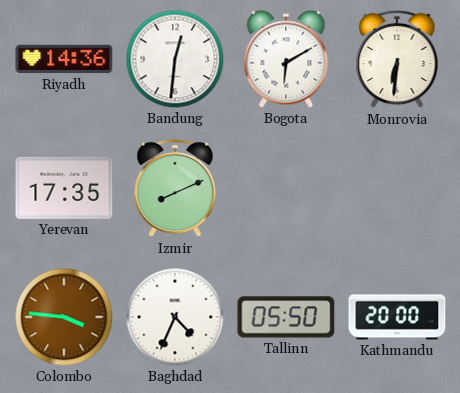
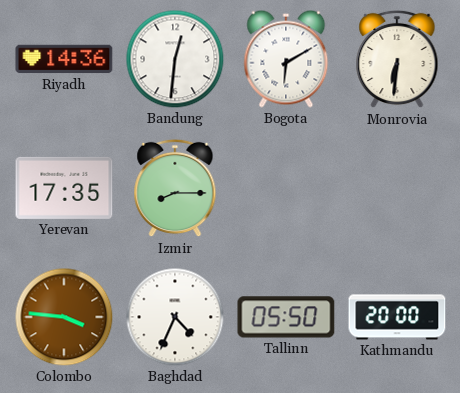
Izmir: 8:11 -> 8:15 (175, 188)
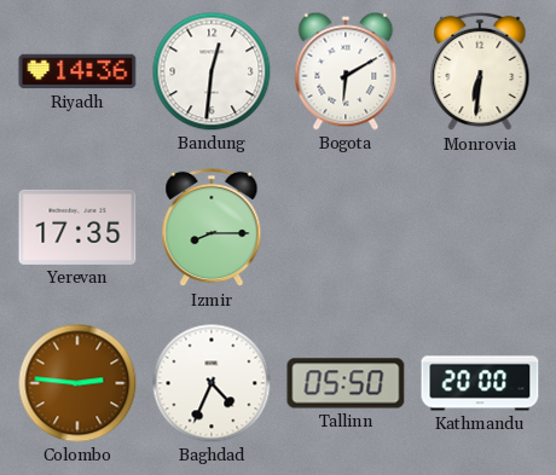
Colombo: 3:46 -> 2:46 (77, 383)
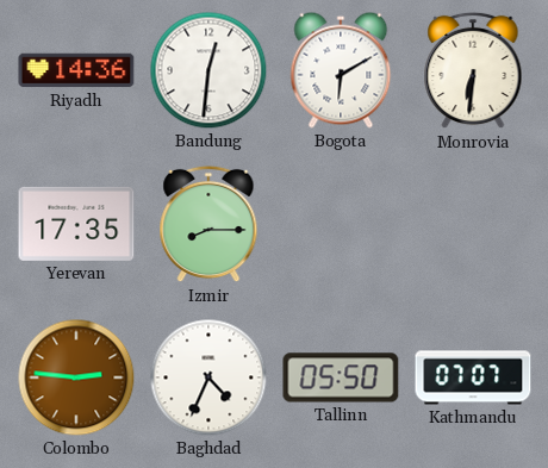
Kathmandu: 20:00 -> 07:07 (473, 377)
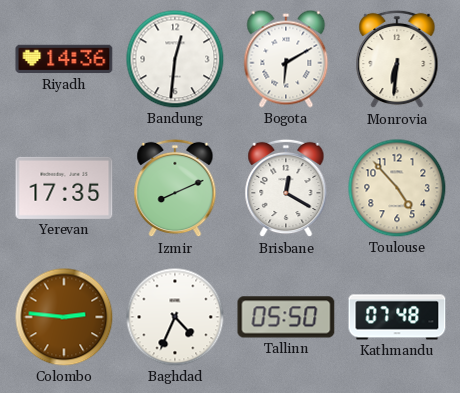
Izmir: 8:15 -> 8:11 (175, 188)
Brisbane: none -> 12:20 (286, 188)
Toulouse: none -> 4:53 (397, 188)
Kathmandu: 07:07 -> 07:48 (397, 317)
